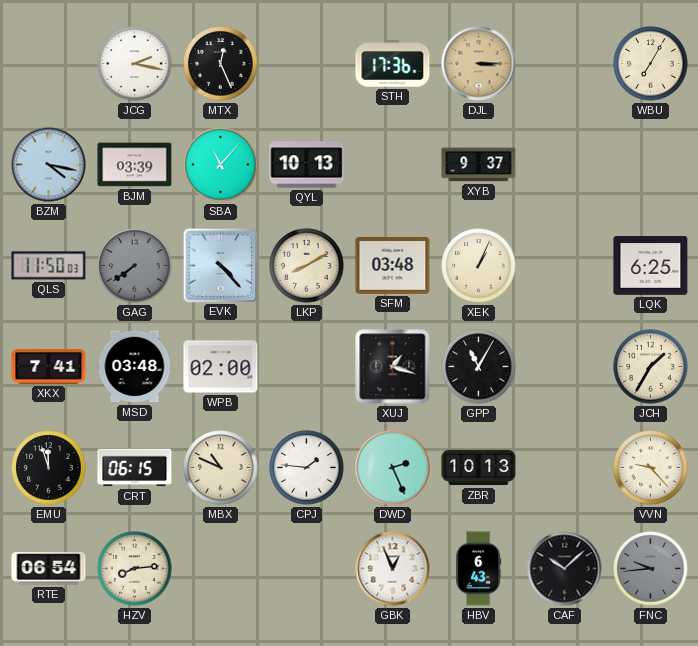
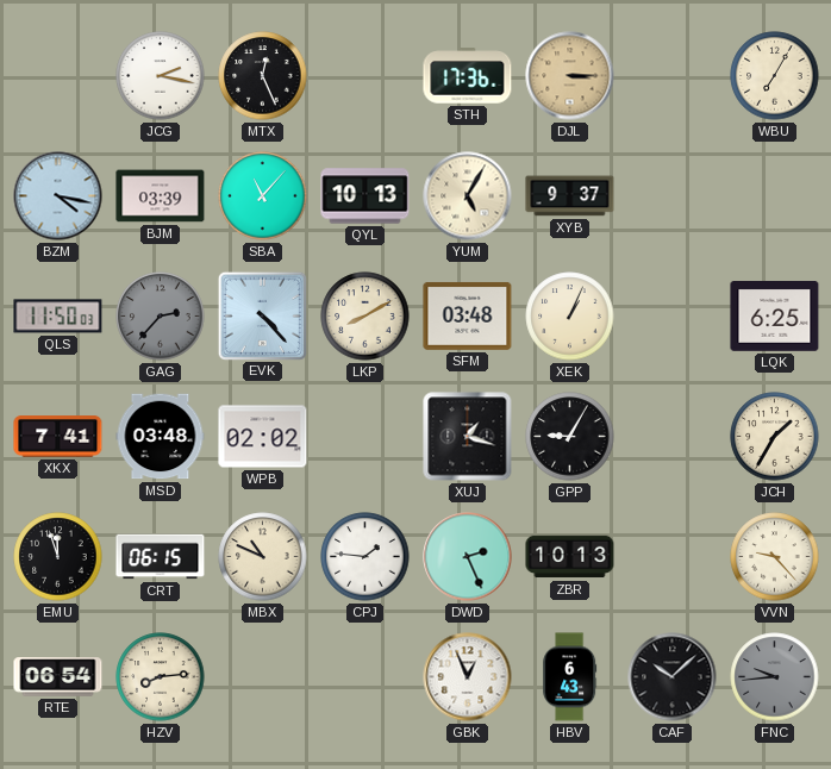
YUM: none -> 5:05 (468, 196)
GAG: 7:39 -> 2:37 (161, 317)
WPB: 02:00 -> 02:02 (263, 437)
GPP: 11:05 -> 9:05 (570, 437)
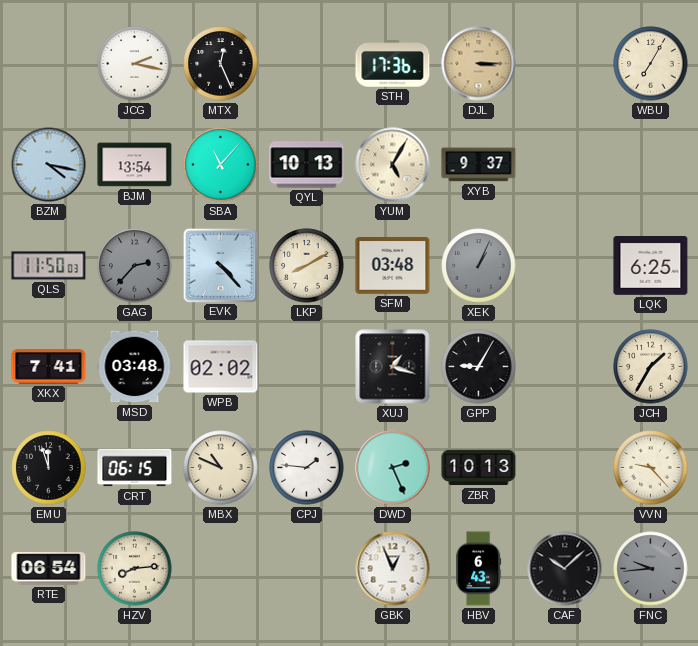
BJM: 03:39 -> 13:54 (135, 165)
XEK dial: cream -> grey (479, 266)
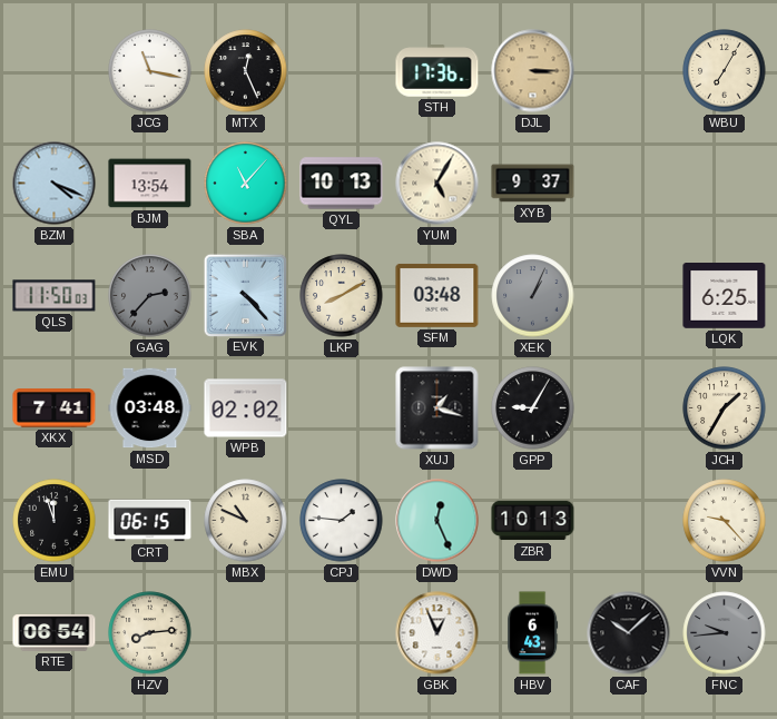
JCG: 2:17 -> 11:17 (150, 71)
BZM: 4:17 -> 4:19 (55, 184)
DWD: 2:26 -> 12:26 (437, 521)
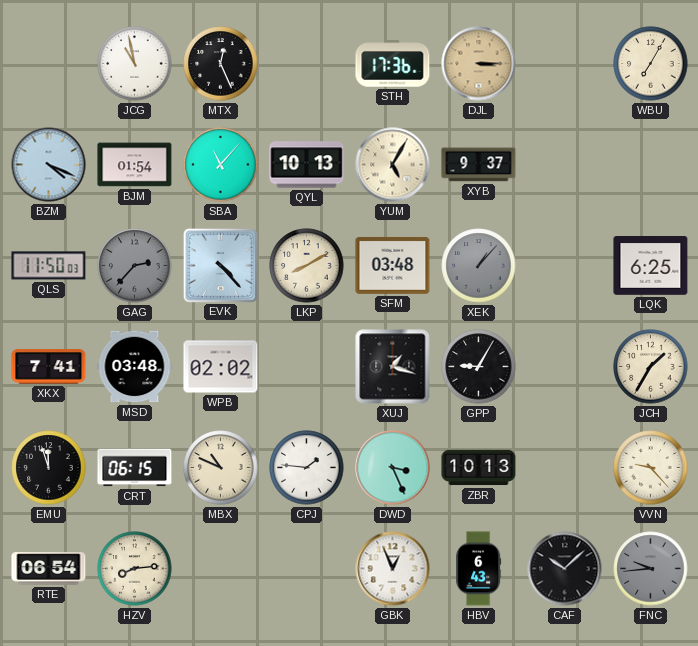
JCG: 11:17 -> 10:58 (135, 64)
BJM: 13:54 -> 01:54 (135, 165)
XEK: 1:04 -> 1:07 (479, 266)
DWD: 12:26 -> 3:26 (393, 468)
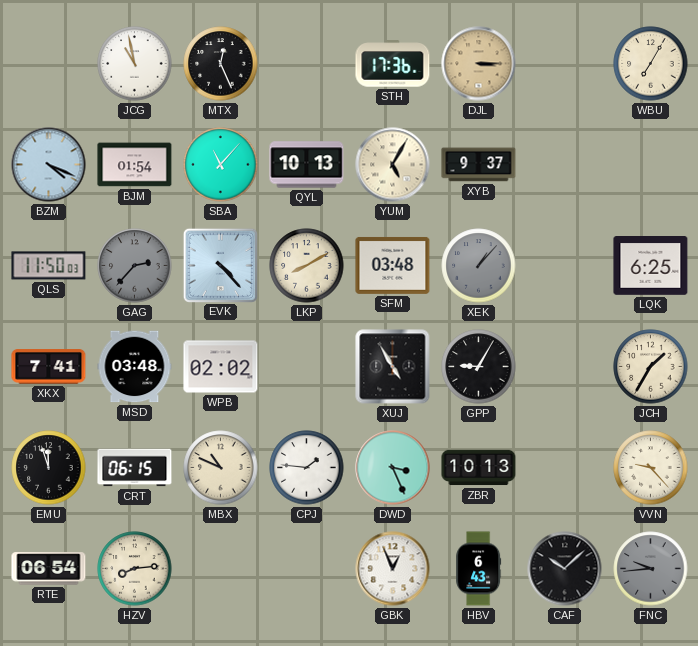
XUJ: 1:18 -> 4:55 (393, 367)
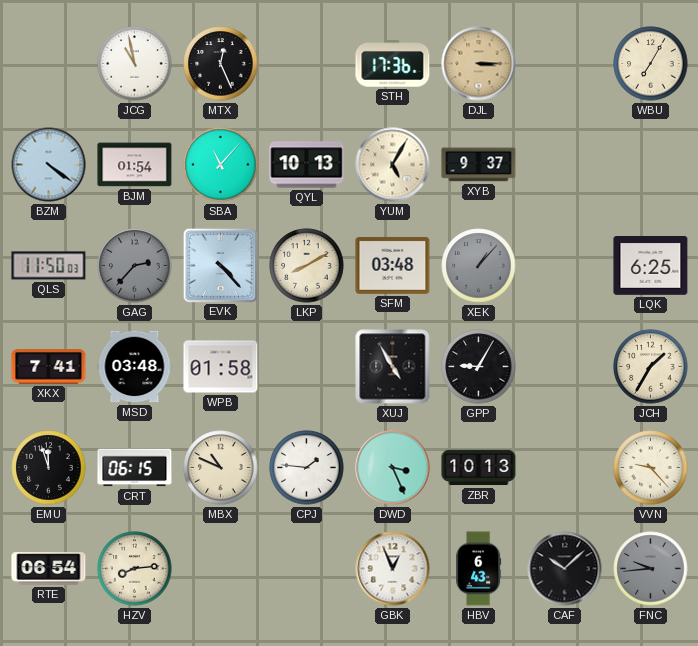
BZM: 4:19 -> 4:21 (49, 165)
WPB: 02:02 -> 01:58 (221, 367)
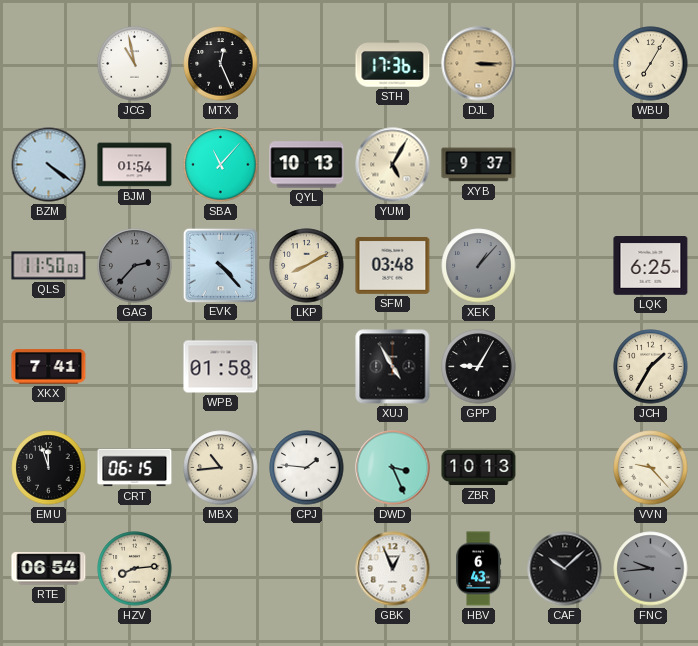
MSD: 03:48 -> none (135, 367)
MBX: 10:49 -> 10:44 (221, 468)
